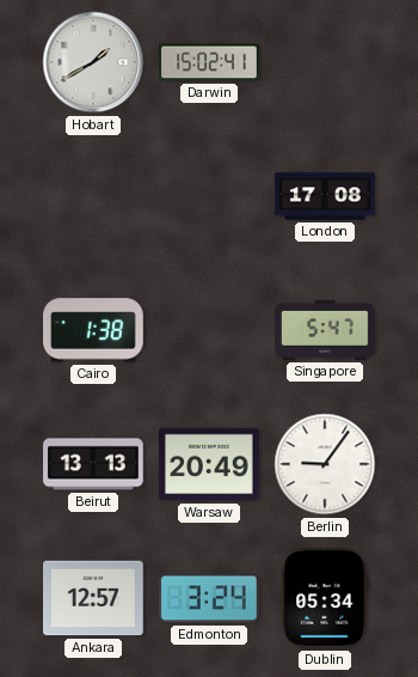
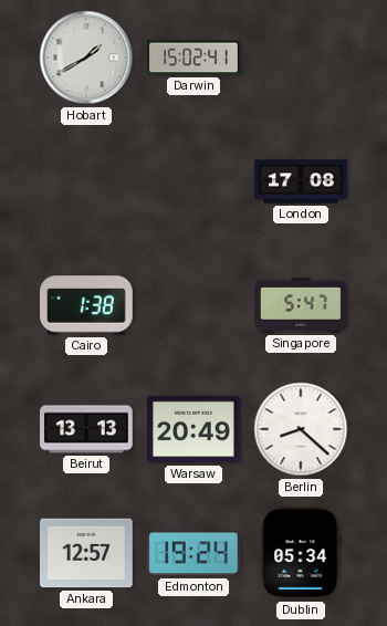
Berlin: 9:06 -> 8:22 (301, 429)
Edmonton: 3:24 -> 19:24 (195, 553)
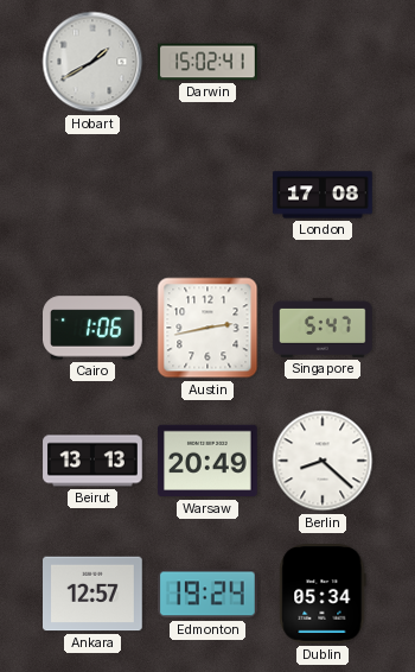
Cairo: 1:38 -> 1:06 (92, 328)
Austin: none -> 2:43 (207, 328)
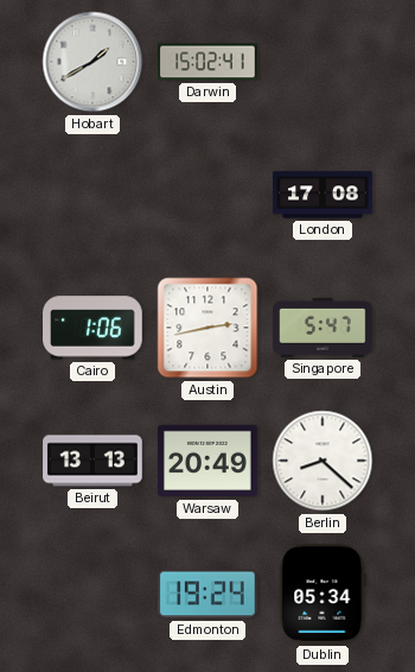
Ankara: 12:57 -> none (92, 594)
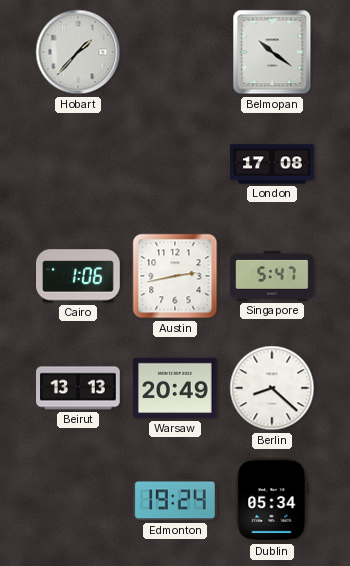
Hobart: 1:40 -> 1:37 (78, 52)
Darwin: 15:02 -> none (207, 62)
Belmopan: none -> 10:21 (272, 52)
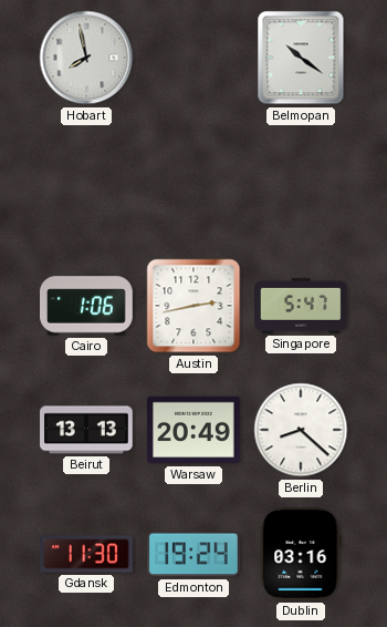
Hobart: 1:37 -> 7:58 (86, 58)
London: 17:08 -> none (272, 164)
Gdansk: none -> 11:30 (86, 554)
Dublin: 05:34 -> 03:16 (301, 555)
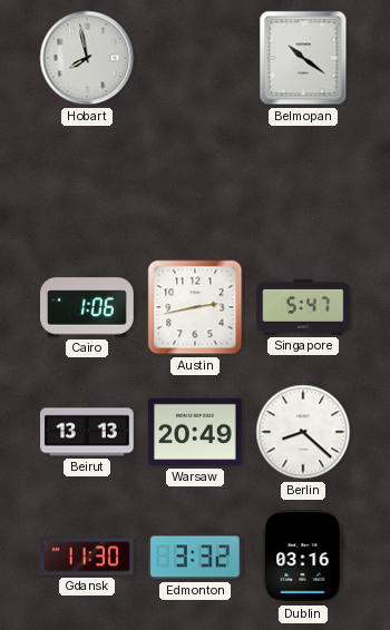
Edmonton: 19:24 -> 3:32 (196, 557)
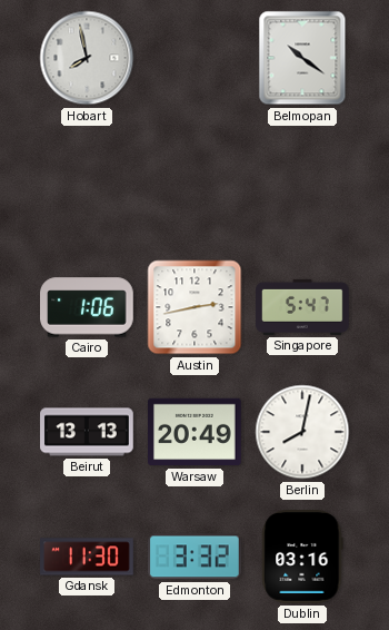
Berlin: 8:22 -> 8:02 (302, 432)
